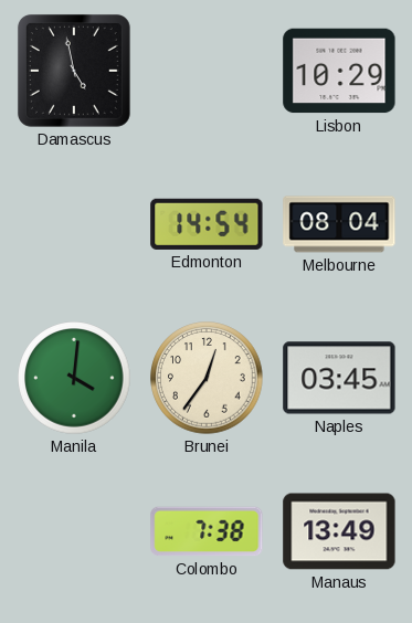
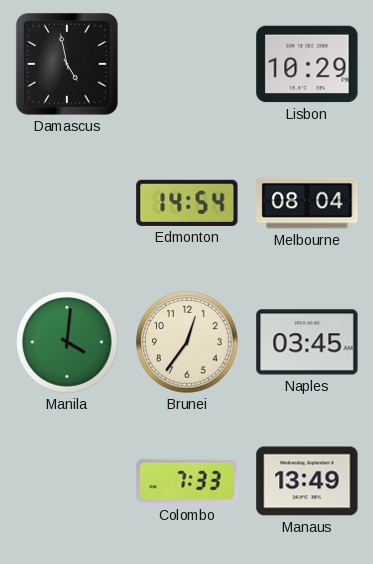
Colombo: 7:38 -> 7:33 (187, 481)
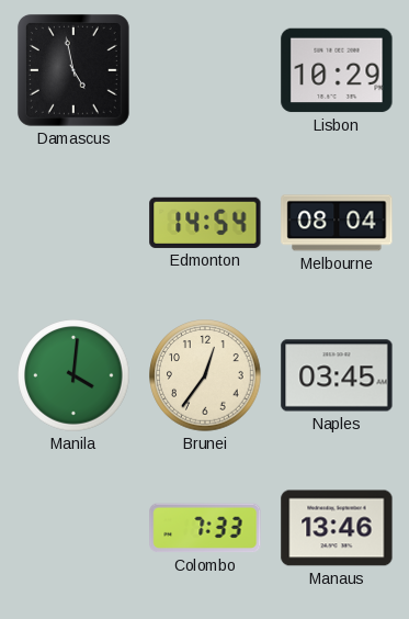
Manaus: 13:49 -> 13:46 (337, 528)
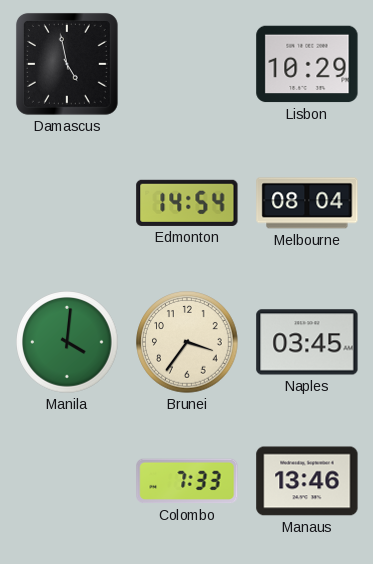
Brunei: 12:36 -> 3:36 (187, 342)
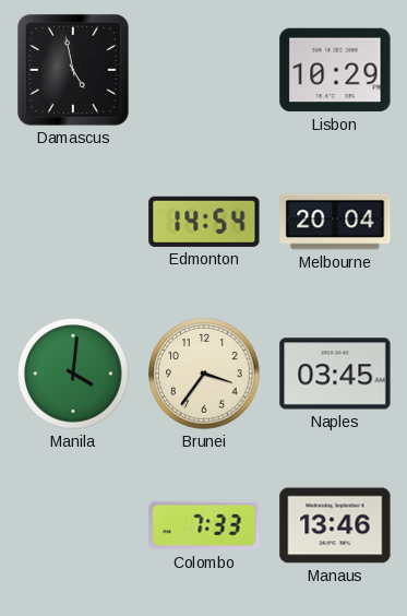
Melbourne: 08:04 -> 20:04 (335, 222)
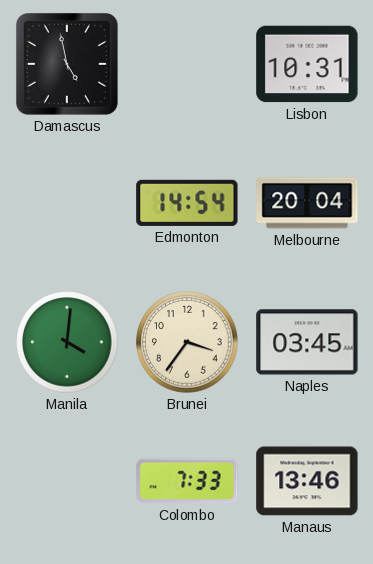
Lisbon: 10:29 -> 10:31 (307, 64)
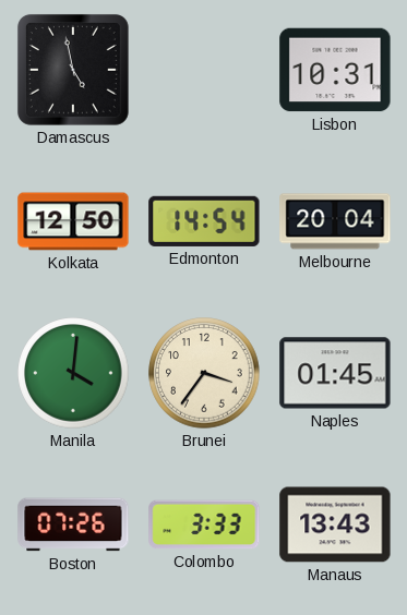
Kolkata: none -> 12:50 (73, 221)
Naples: 03:45 -> 01:45 (335, 373)
Boston: none -> 07:26 (73, 524)
Colombo: 7:33 -> 3:33 (204, 524)
Manaus: 13:46 -> 13:43 (335, 524)
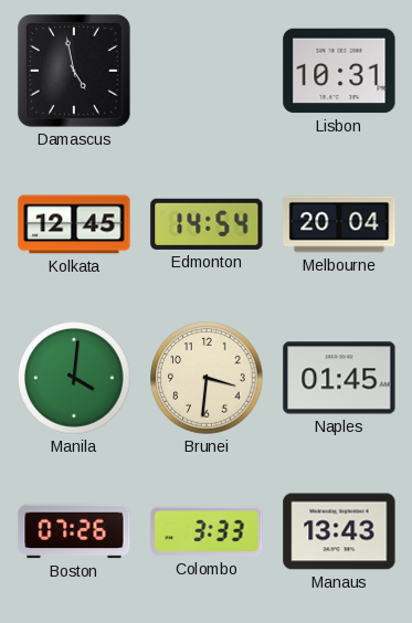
Kolkata: 12:50 -> 12:45 (74, 224)
Brunei: 3:36 -> 3:31 (207, 378)
